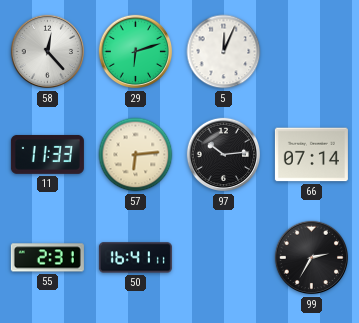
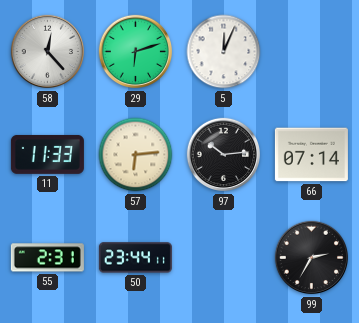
50: 16:41 -> 23:44 (135, 258)
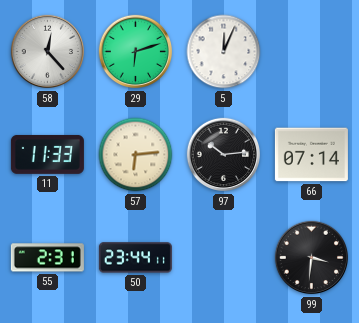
99: 2:35 -> 3:31 (312, 258)
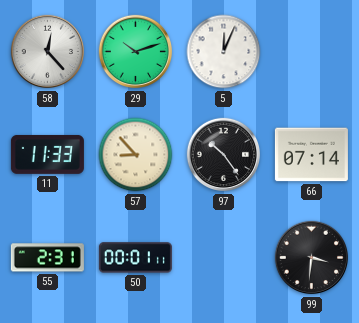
29: 6:12 -> 10:12 (136, 52)
57: 6:14 -> 8:53 (136, 155)
97: 10:14 -> 10:24 (224, 155)
50: 23:44 -> 00:01 (135, 258)
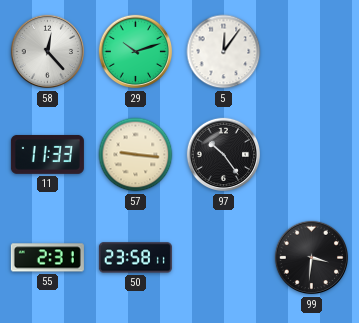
5: 12:04 -> 12:06 (224, 52)
57: 8:53 -> 9:16 (136, 155)
66: 07:14 -> none (311, 155)
50: 00:01 -> 23:58 (135, 258)
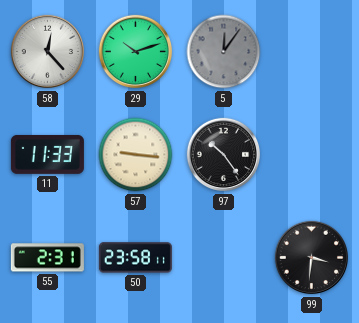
5 dial: white -> grey (224, 52)
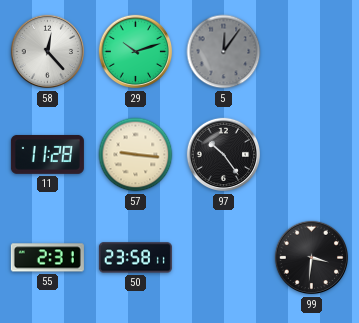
11: 11:33 -> 11:28 (47, 154)
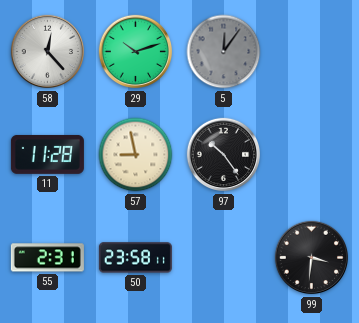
57: 9:16 -> 8:58 (136, 155)
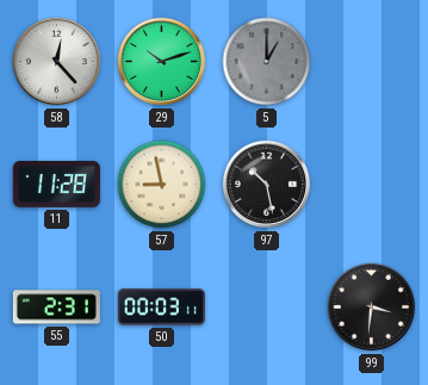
5: 12:06 -> 1:00 (267, 62)
97: 10:24 -> 10:28 (267, 185)
50: 23:58 -> 00:03 (161, 308)
